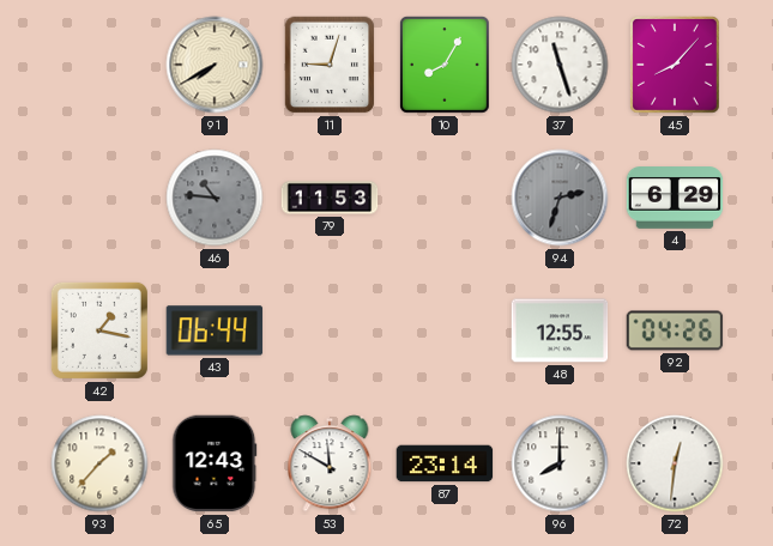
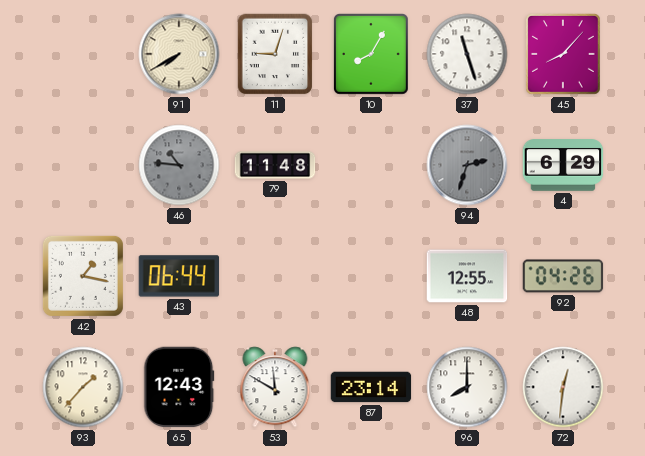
79: 11:53 -> 11:48 (275, 165)
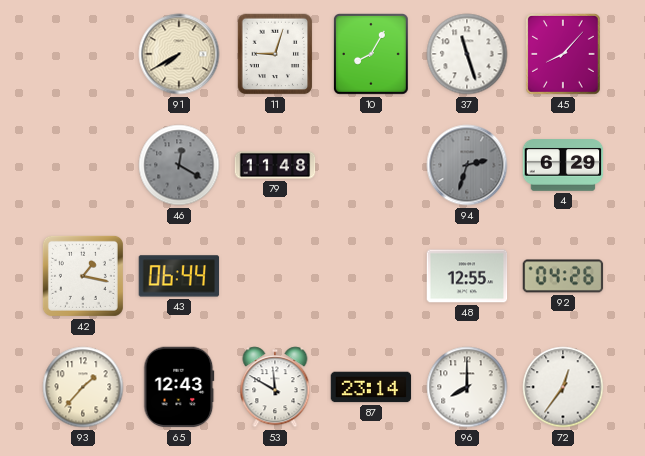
46: 10:46 -> 12:20 (179, 165)
72: 12:31 -> 12:36 (563, 387)
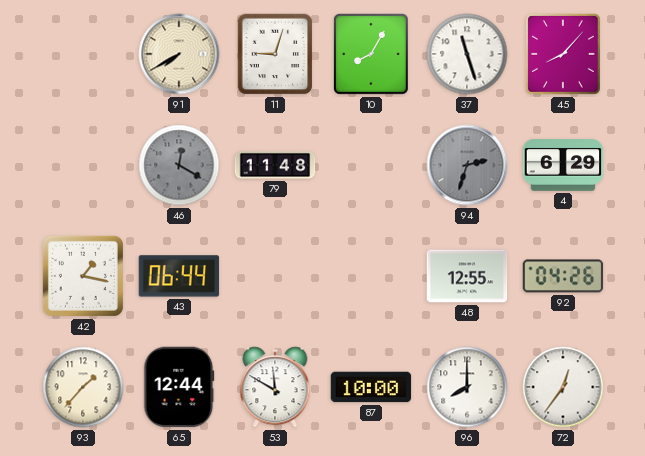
65: 12:43 -> 12:44 (179, 387)
87: 23:14 -> 10:00 (371, 387)
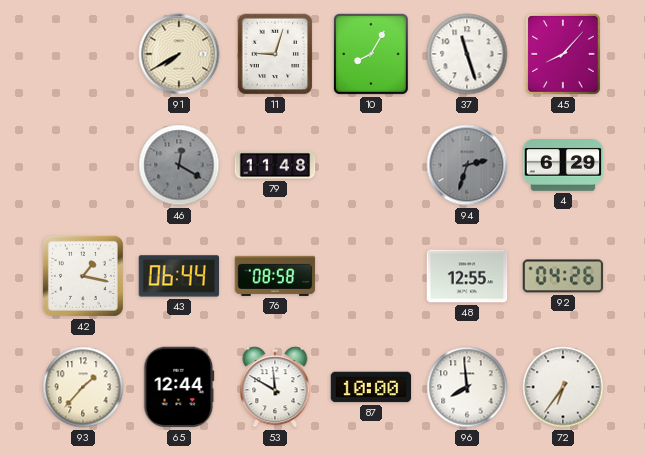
76: none -> 08:58 (275, 276)
96: 8:00 -> 7:59 (467, 387)
72: 12:36 -> 6:36 (563, 387)
